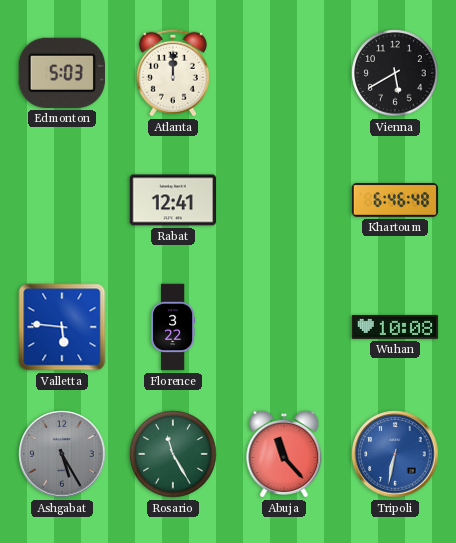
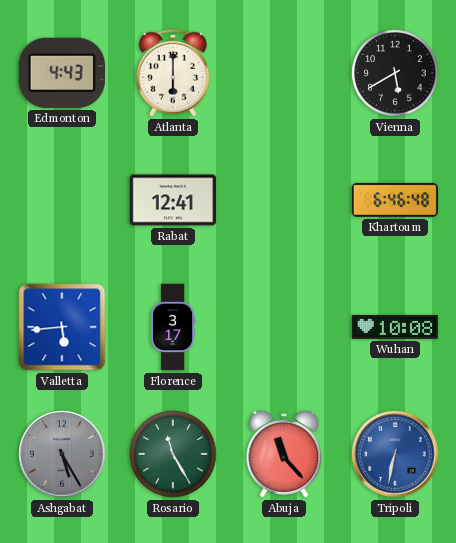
Edmonton: 5:03 -> 4:43 (62, 73)
Atlanta: 12:00 -> 6:00 (173, 73)
Valletta: 5:46 -> 5:44 (62, 327)
Florence: 3:22 -> 3:17 (173, 327)
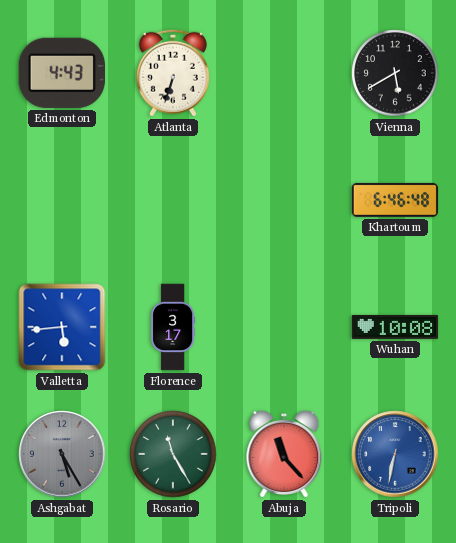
Atlanta: 6:00 -> 6:33 (173, 73)
Rabat: 12:41 -> none (173, 200)
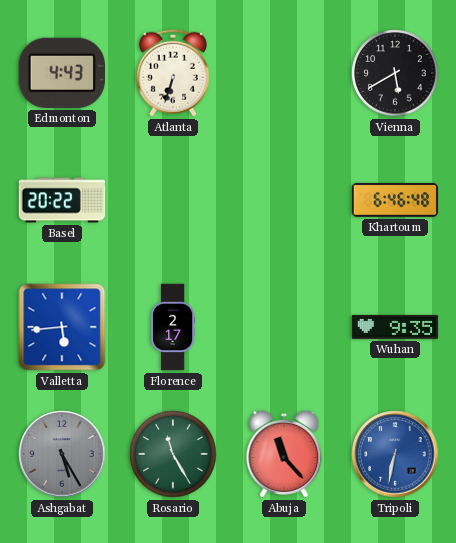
Basel: none -> 20:22 (62, 200)
Florence: 3:17 -> 2:17 (173, 327)
Wuhan: 10:08 -> 9:35 (395, 327)
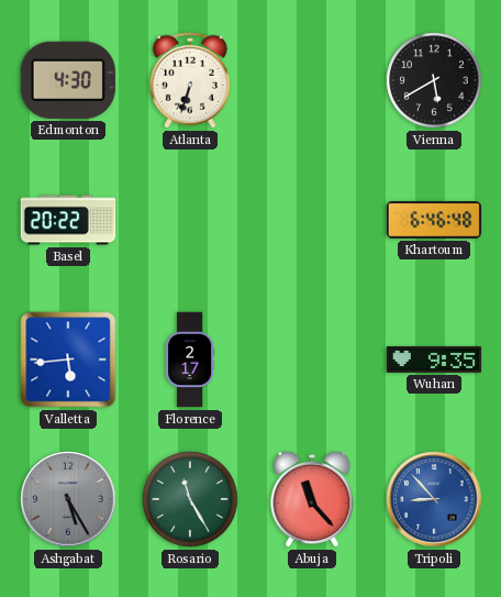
Edmonton: 4:43 -> 4:30 (68, 80)
Tripoli: 6:32 -> 8:53 (434, 499)
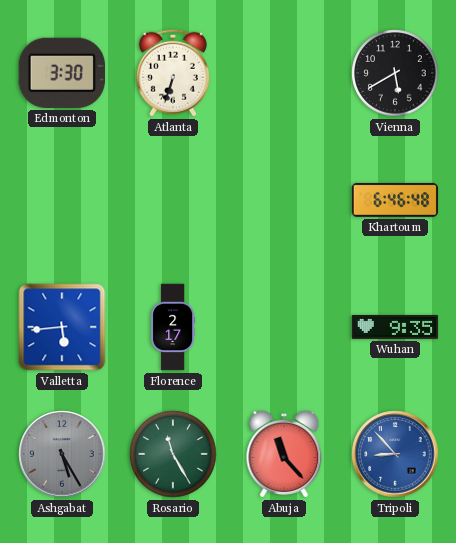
Edmonton: 4:30 -> 3:30 (62, 73)
Basel: 20:22 -> none (68, 220)
